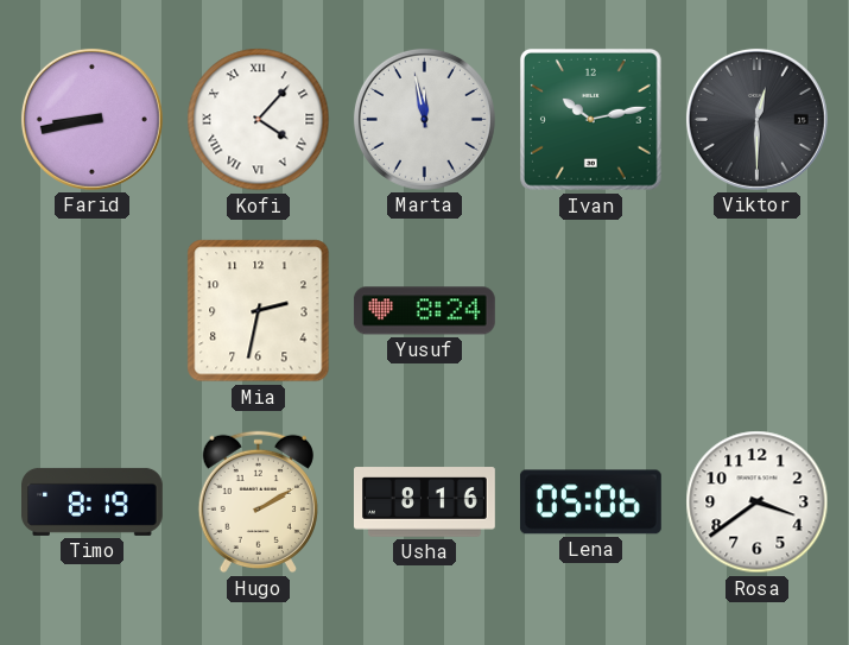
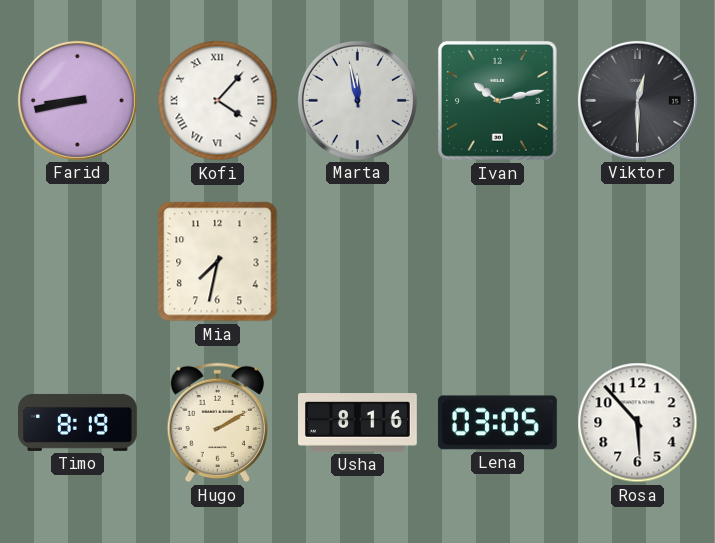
Mia: 2:32 -> 7:32 (218, 262)
Yusuf: 8:24 -> none (424, 311)
Lena: 05:06 -> 03:05 (497, 423)
Rosa: 3:39 -> 5:53 (638, 423)
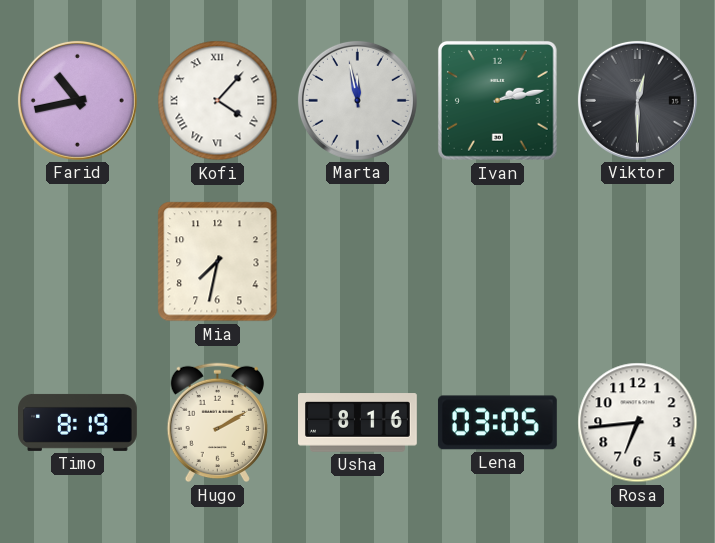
Farid: 8:43 -> 10:43 (77, 100)
Ivan: 10:13 -> 2:13 (497, 100)
Rosa: 5:53 -> 6:44 (638, 423)
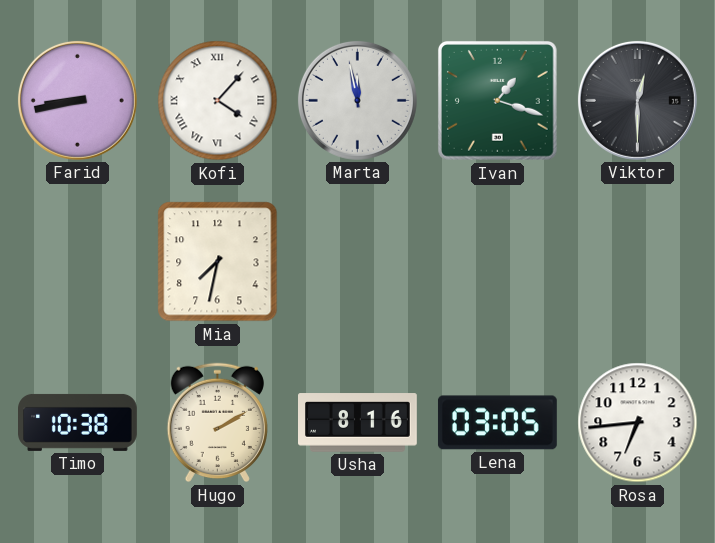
Farid: 10:43 -> 8:43 (77, 100)
Ivan: 2:13 -> 1:18 (497, 100)
Timo: 8:19 -> 10:38 (78, 422)
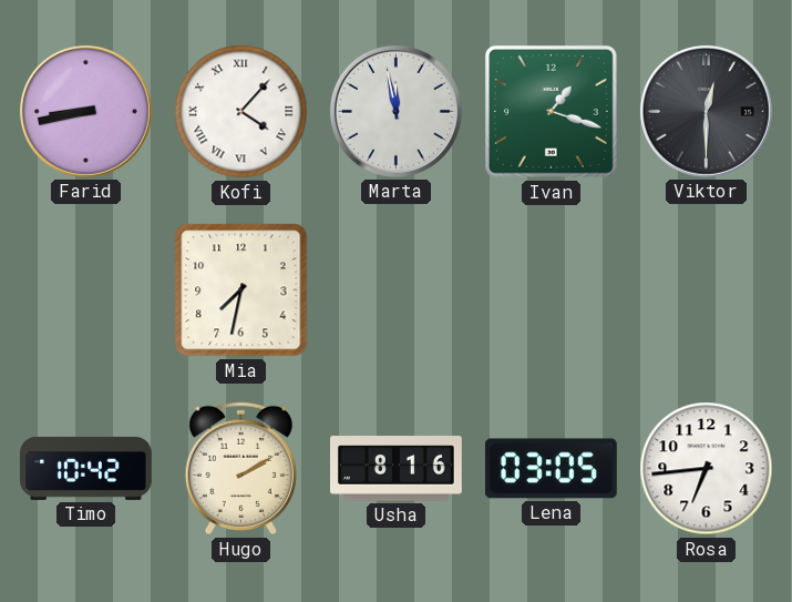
Timo: 10:38 -> 10:42 (86, 468)
